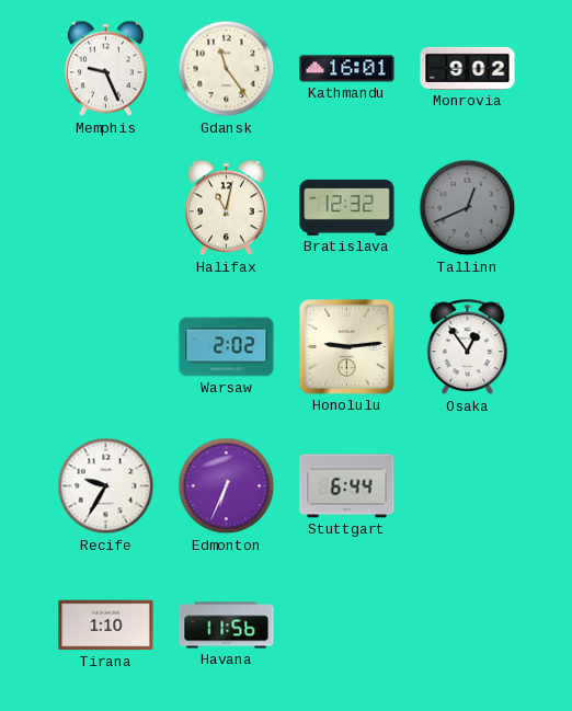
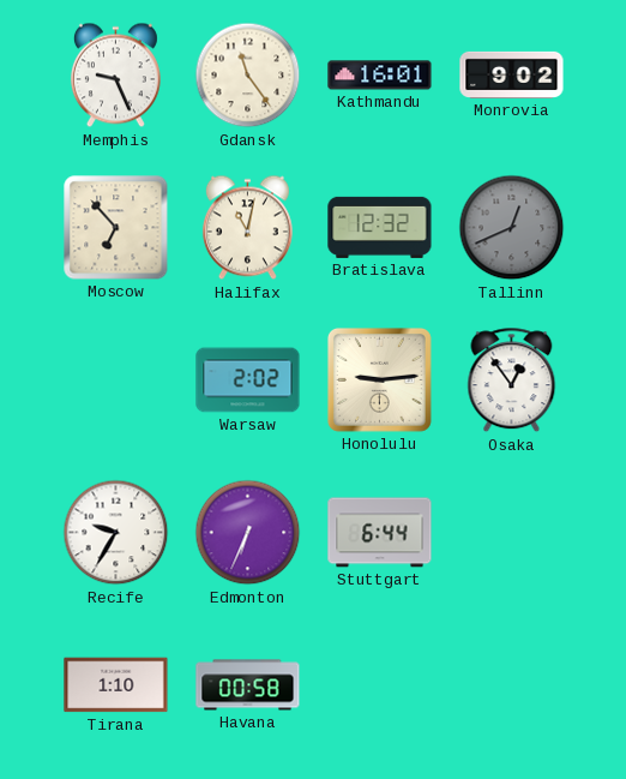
Moscow: none -> 6:53 (116, 228)
Havana: 11:56 -> 00:58 (248, 685)
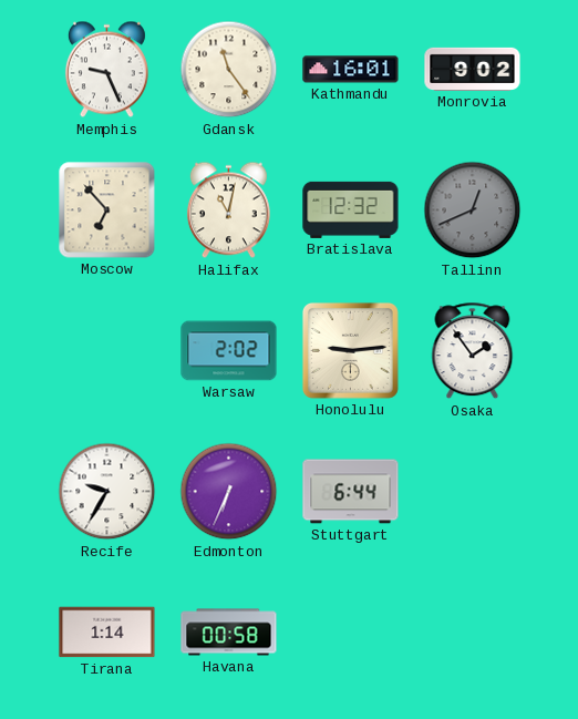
Osaka: 12:54 -> 1:54 (473, 351)
Tirana: 1:10 -> 1:14 (107, 633)
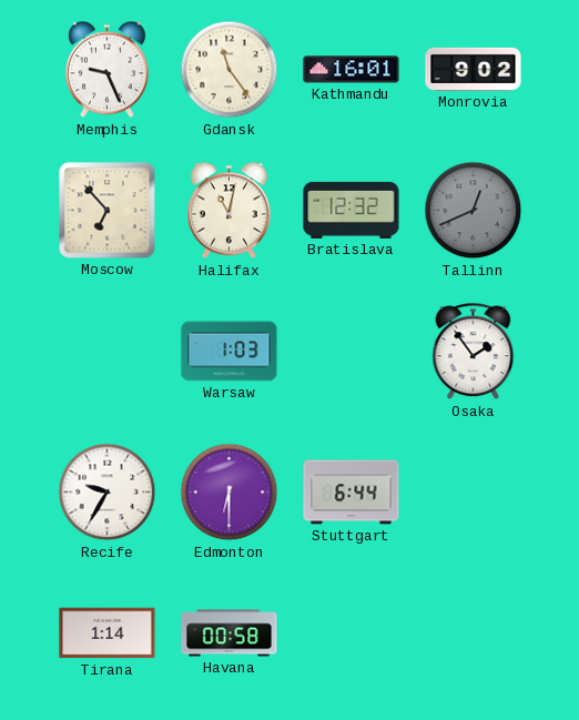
Warsaw: 2:02 -> 1:03 (230, 352)
Honolulu: 9:14 -> none (350, 350)
Edmonton: 6:34 -> 6:30 (230, 493)
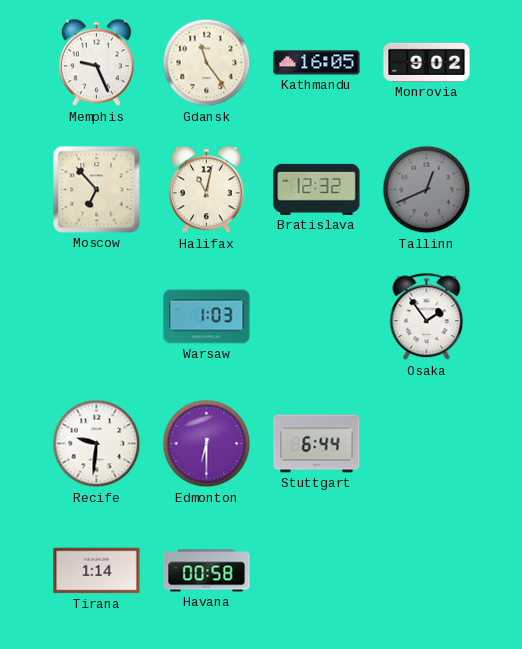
Kathmandu: 16:01 -> 16:05 (317, 63)
Recife: 9:35 -> 9:31 (97, 444)
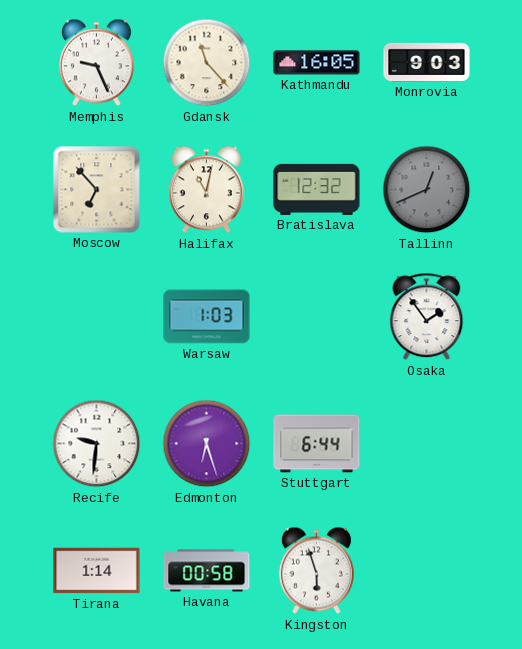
Gdansk: 11:24 -> 11:23 (207, 63)
Monrovia: 9:02 -> 9:03 (427, 62)
Edmonton: 6:30 -> 6:27 (207, 444)
Kingston: none -> 5:57 (316, 571)
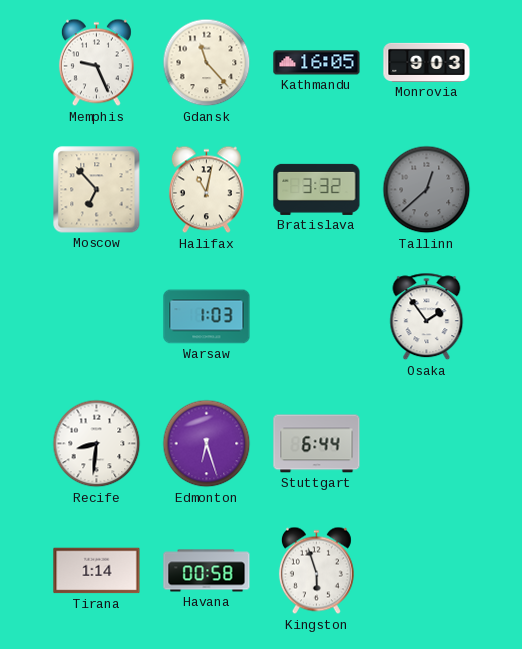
Bratislava: 12:32 -> 3:32 (317, 189)
Tallinn: 12:41 -> 12:38 (427, 190)
Recife: 9:31 -> 8:31 (97, 444)
